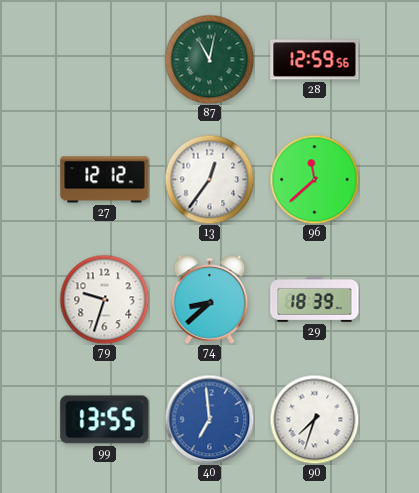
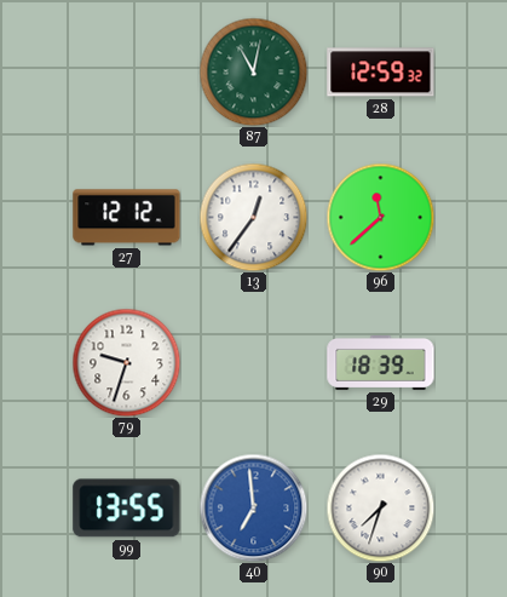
28: 12:59:56 -> 12:59:32 (381, 73)
74: 8:38 -> none (210, 300)
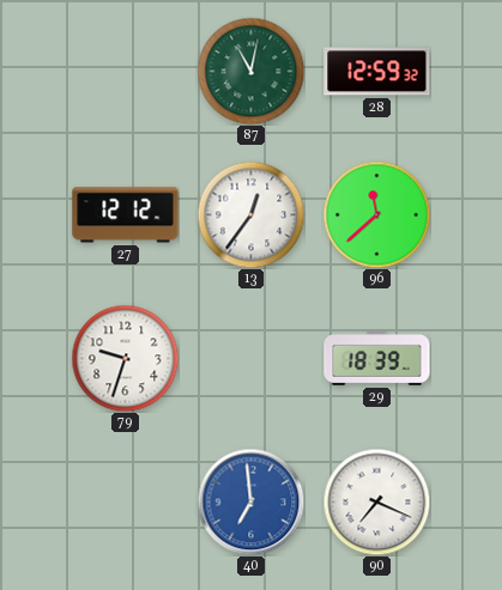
99: 13:55 -> none (127, 509)
90: 7:33 -> 7:19 (376, 501)
